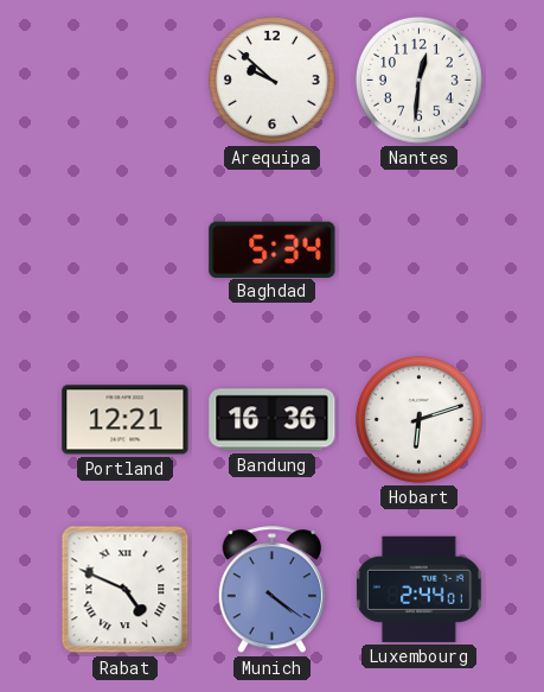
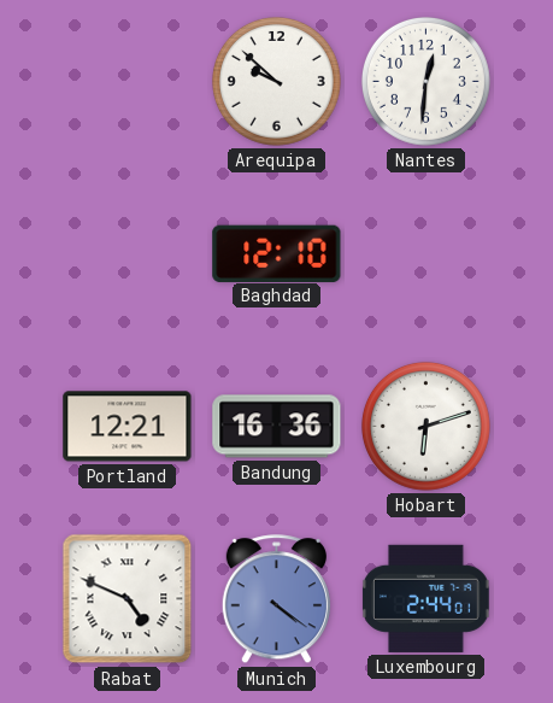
Baghdad: 5:34 -> 12:10 (277, 253)
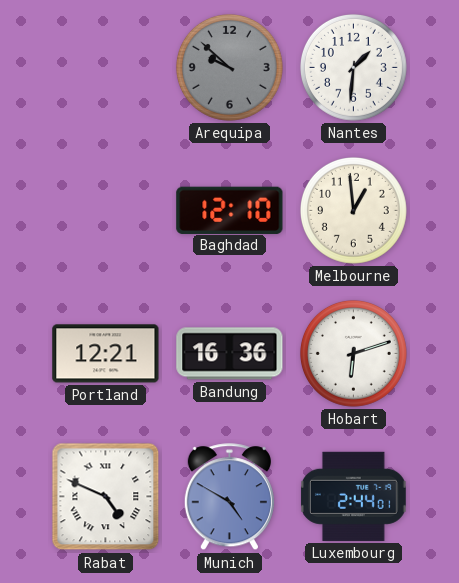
Arequipa dial: white -> grey (229, 67)
Nantes: 12:31 -> 1:31 (353, 67)
Melbourne: none -> 12:59 (353, 210)
Munich: 4:21 -> 4:50 (229, 497)
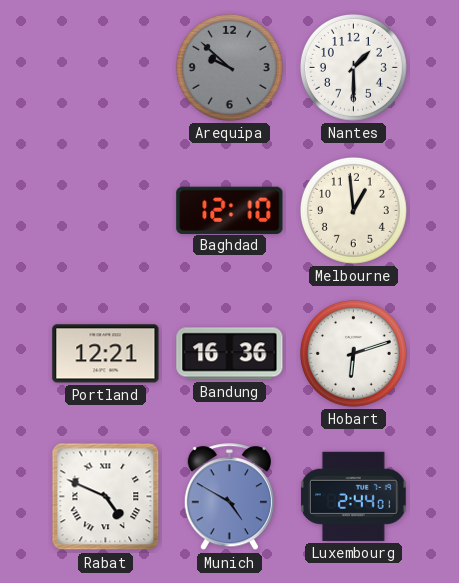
Nantes: 1:31 -> 1:30 (353, 67)
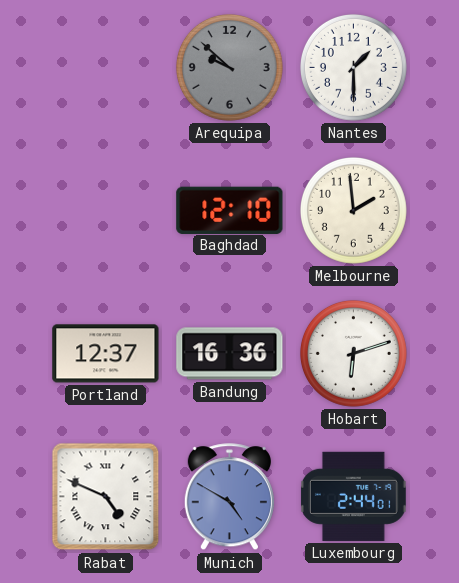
Melbourne: 12:59 -> 1:59 (353, 210)
Portland: 12:21 -> 12:37 (106, 354)
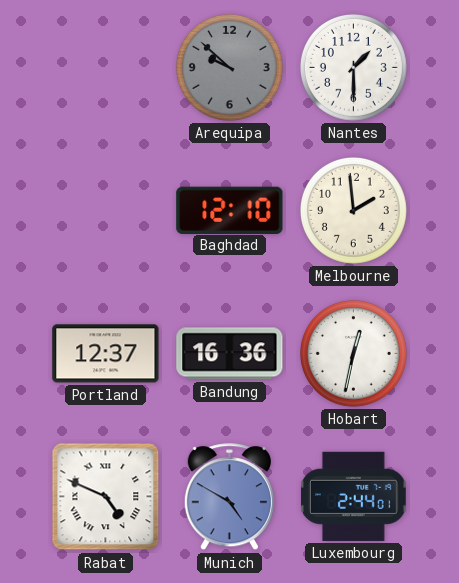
Hobart: 6:12 -> 12:32 (353, 353)
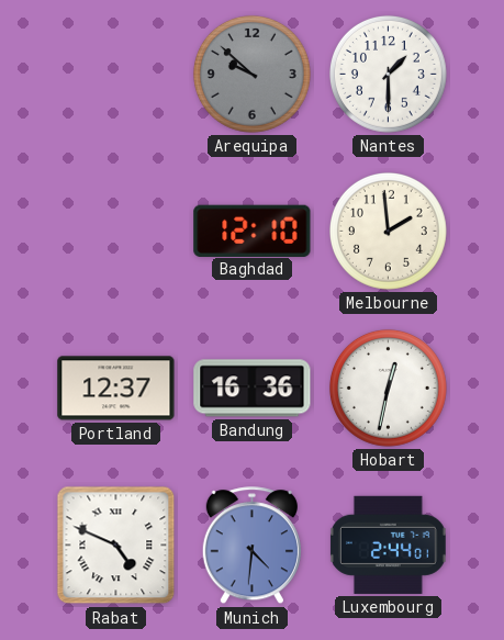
Munich: 4:50 -> 4:31 (251, 546)
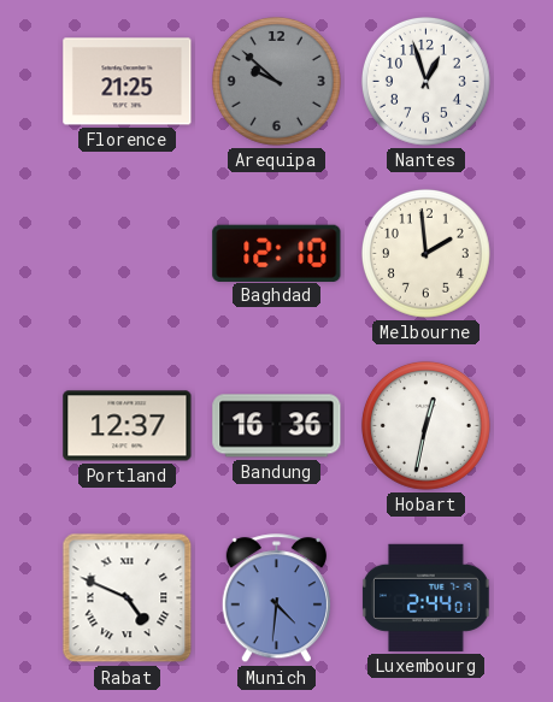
Florence: none -> 21:25 (128, 82)
Nantes: 1:30 -> 12:57 (425, 81)
